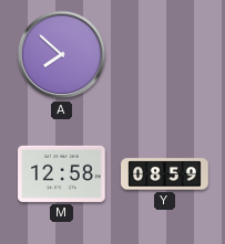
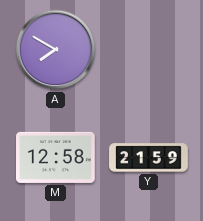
A: 7:52 -> 7:50 (56, 50)
Y: 08:59 -> 21:59 (149, 158)
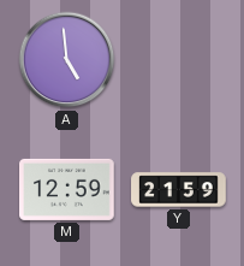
A: 7:50 -> 4:59 (67, 60)
M: 12:58 -> 12:59 (67, 189)
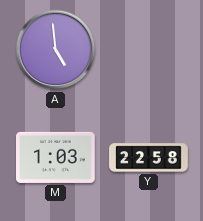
M: 12:59 -> 1:03 (56, 157)
Y: 21:59 -> 22:58 (149, 158)
